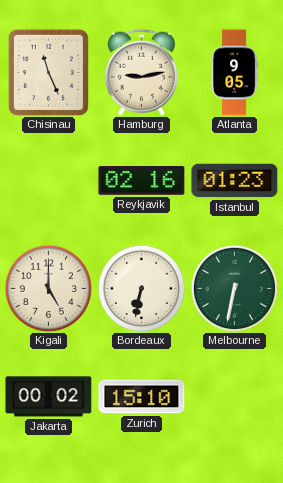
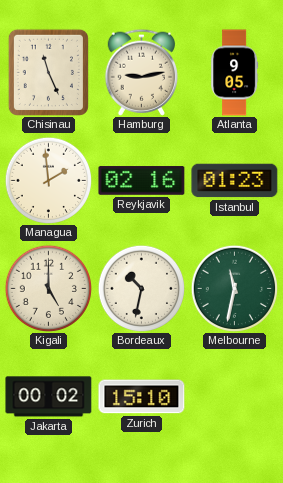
Managua: none -> 1:59 (48, 180)
Bordeaux: 6:32 -> 10:32 (141, 288)
Melbourne: 6:32 -> 11:32 (234, 288)
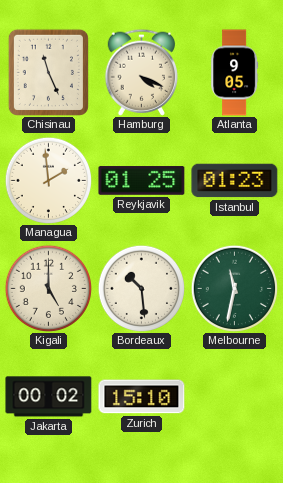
Hamburg: 9:13 -> 4:19 (142, 72)
Reykjavik: 02:16 -> 01:25 (142, 181)
Bordeaux: 10:32 -> 10:29 (141, 288)
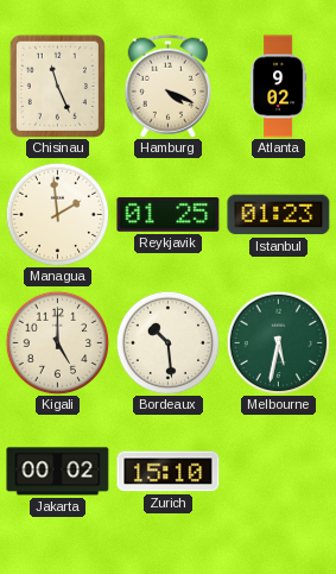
Atlanta: 9:05 -> 9:02 (279, 87)
Melbourne: 11:32 -> 5:32 (278, 342)
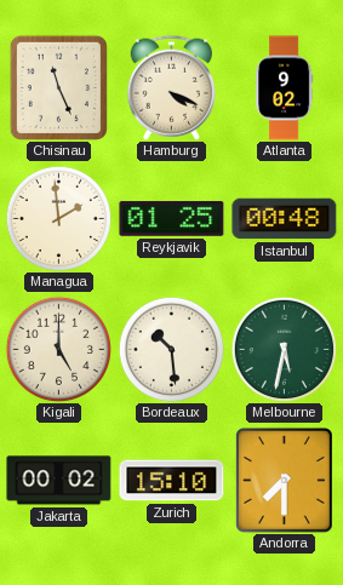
Istanbul: 01:23 -> 00:48 (285, 219)
Andorra: none -> 7:30 (284, 480)
